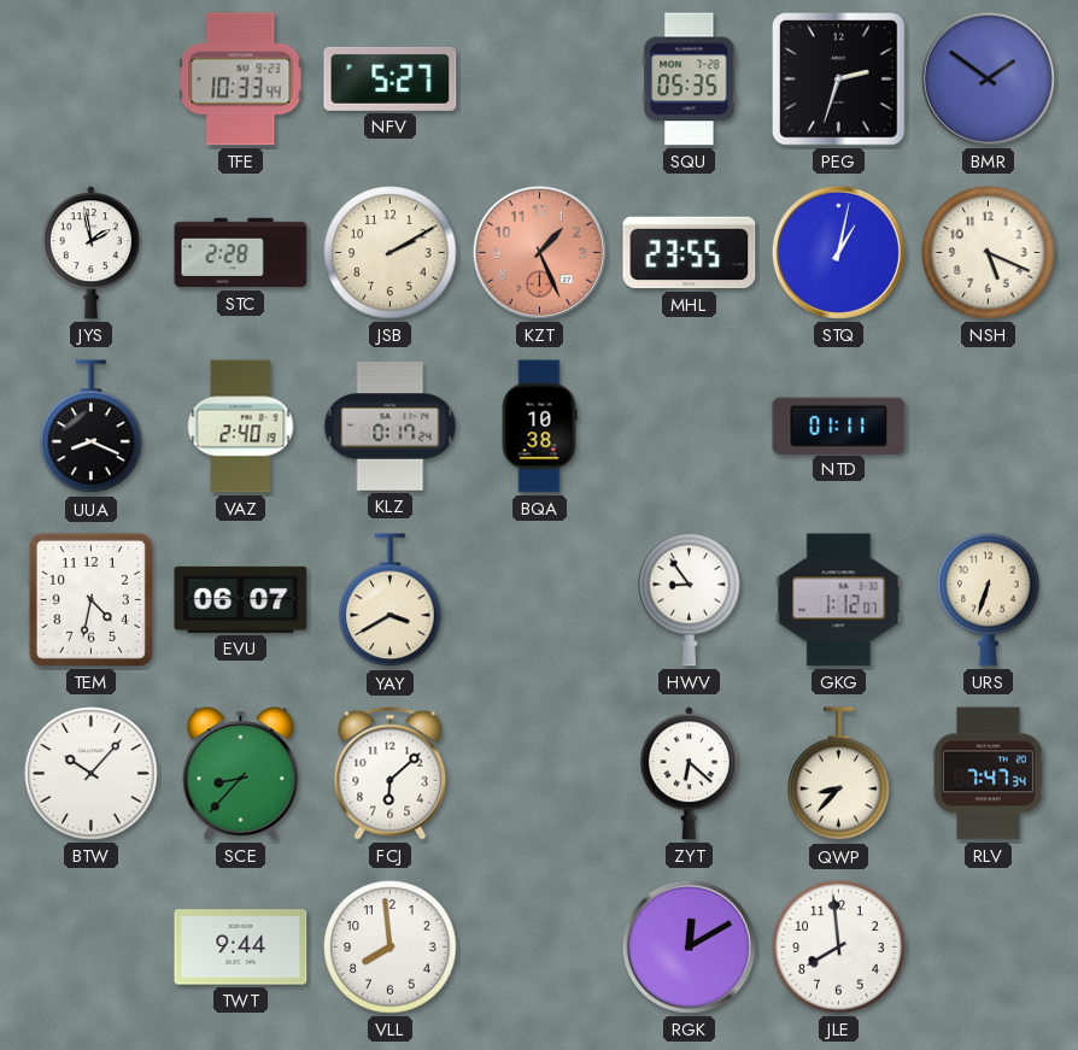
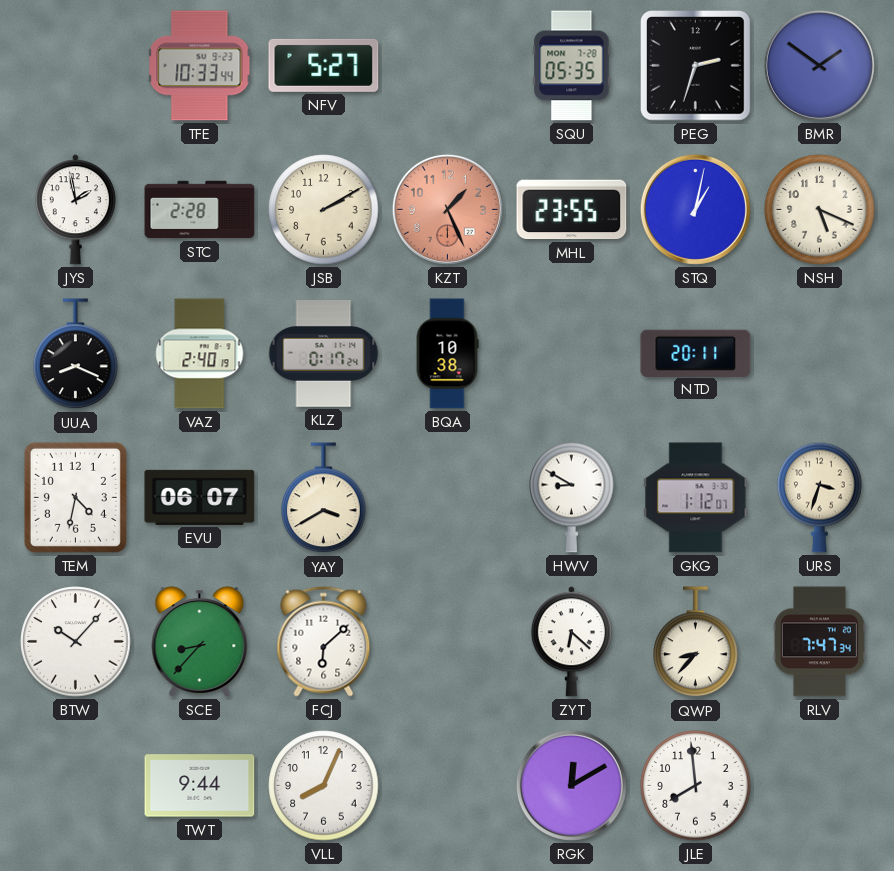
NTD: 01:11 -> 20:11 (696, 353)
HWV: 8:54 -> 8:50 (572, 497)
URS: 6:33 -> 3:33 (820, 497)
VLL: 7:59 -> 8:04 (324, 786)
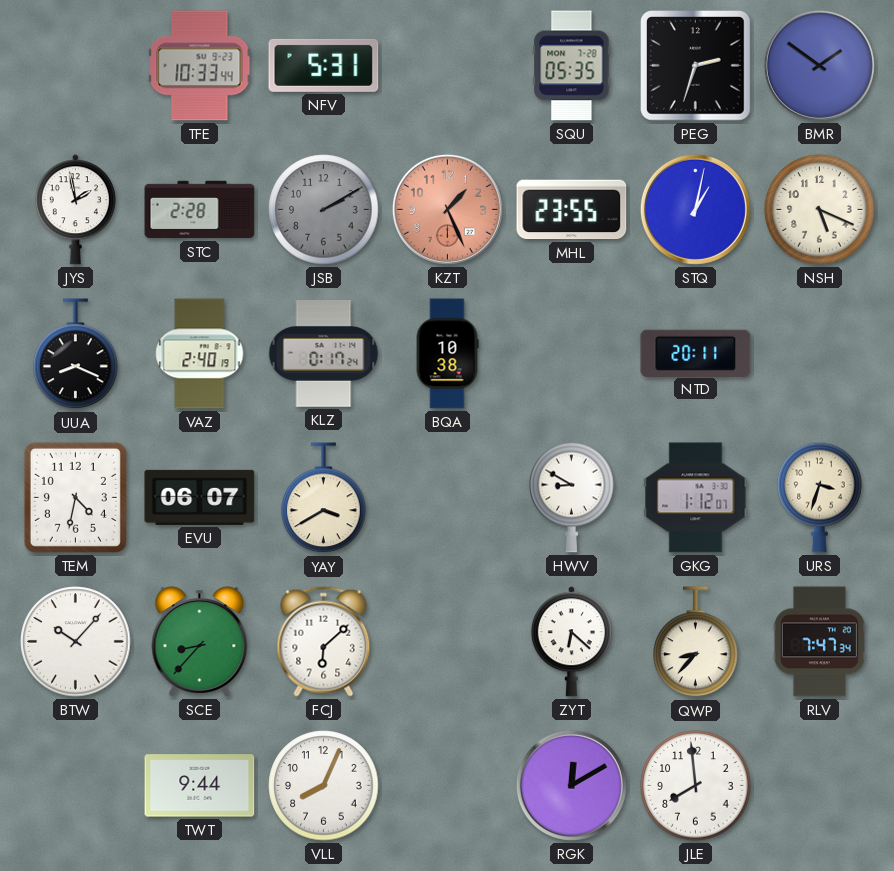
NFV: 5:27 -> 5:31 (324, 65)
JSB dial: cream -> grey (324, 210)
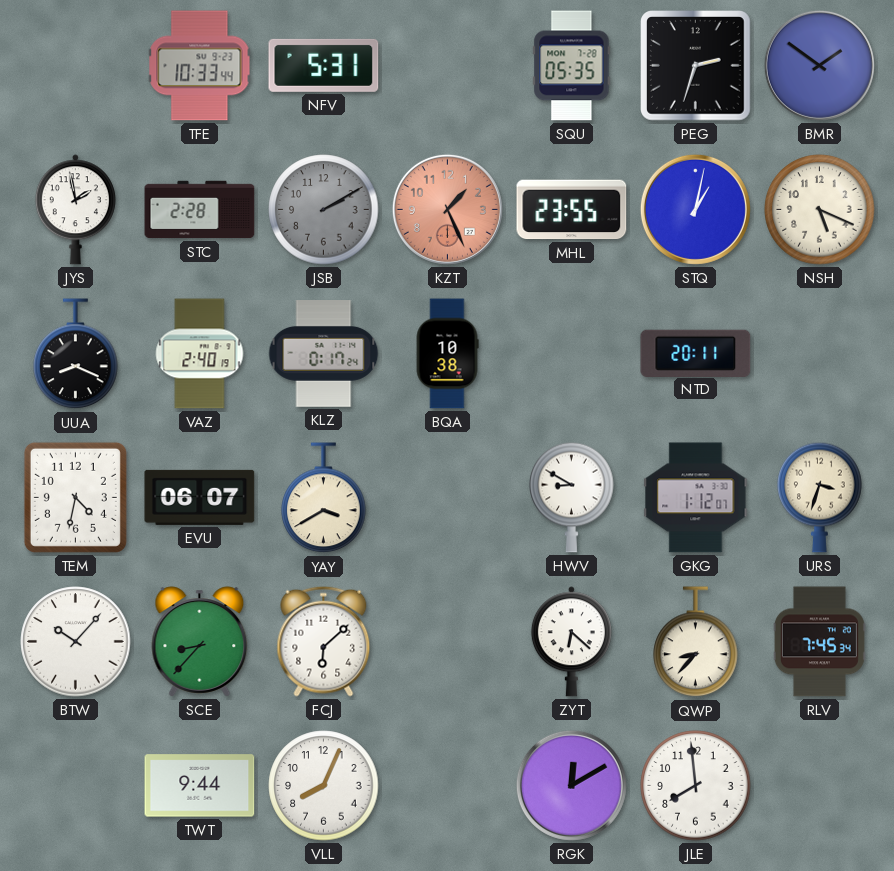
RLV: 7:47 -> 7:45 (819, 642)
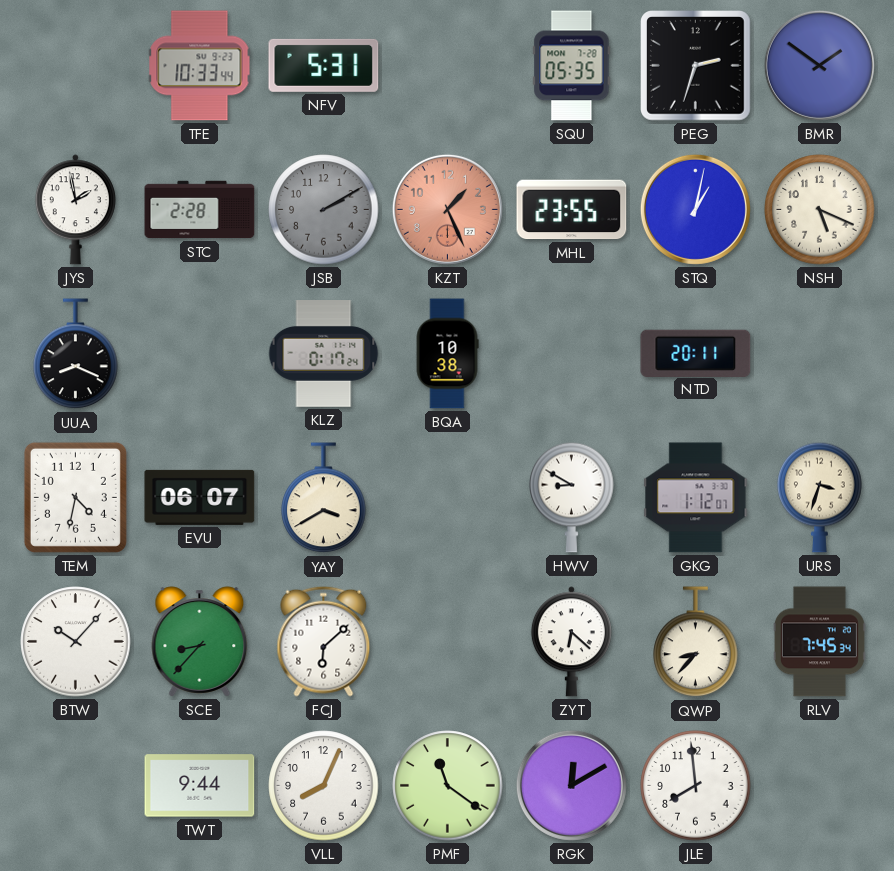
VAZ: 2:40 -> none (200, 354)
PMF: none -> 11:21 (448, 786)
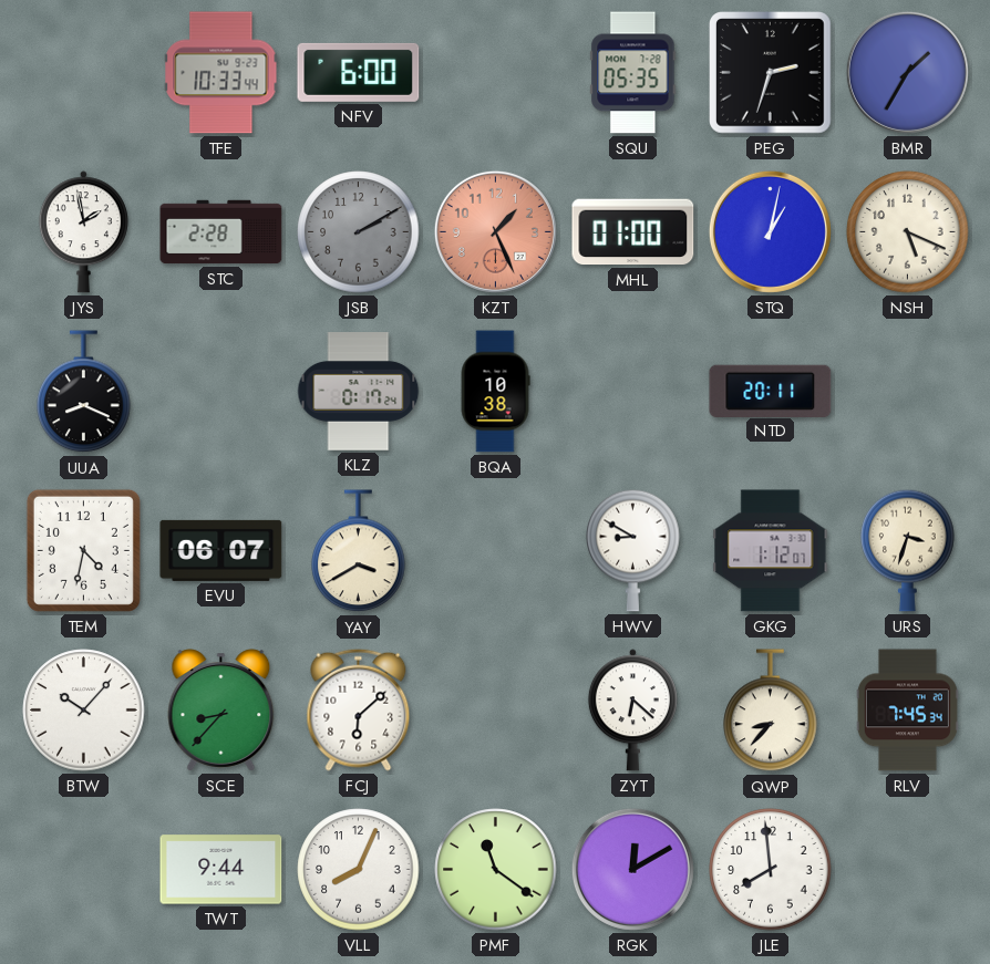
NFV: 5:31 -> 6:00 (359, 72)
BMR: 1:51 -> 1:35 (907, 72)
MHL: 23:55 -> 01:00 (633, 232)
